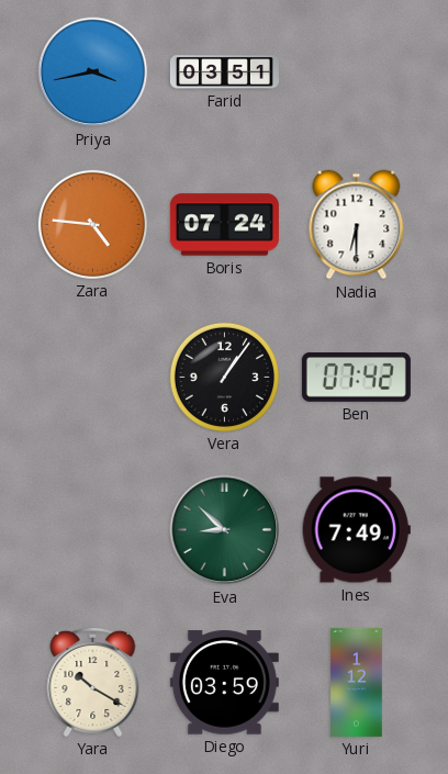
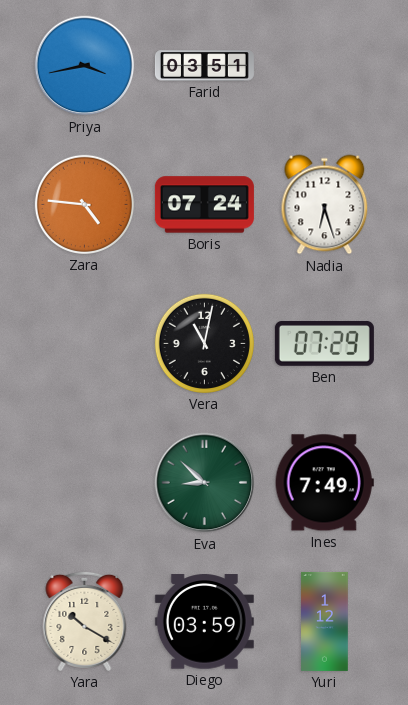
Nadia: 6:30 -> 6:27 (325, 205)
Vera: 1:06 -> 11:02 (204, 343)
Ben: 07:42 -> 07:29 (324, 343)
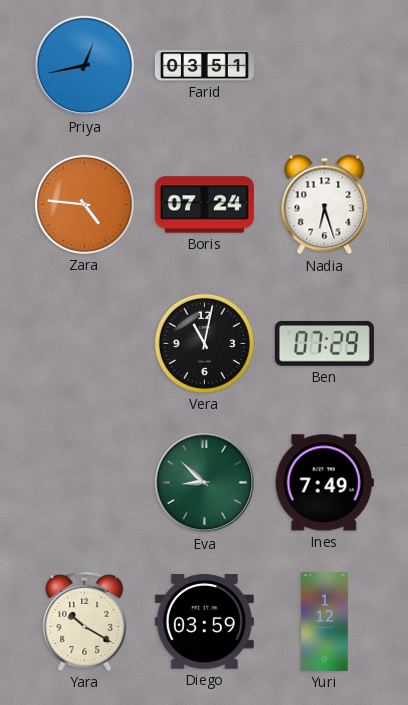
Priya: 3:43 -> 12:43 (85, 66)
